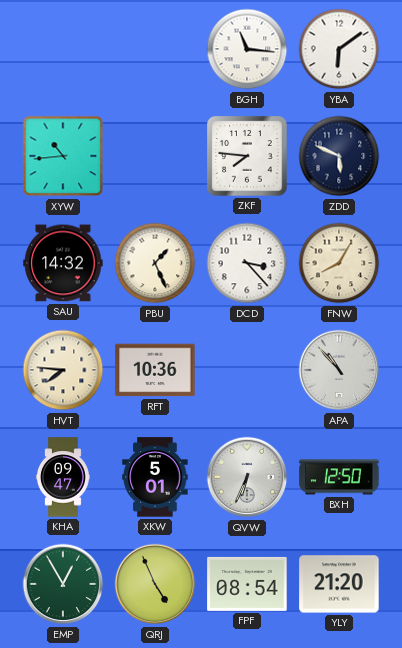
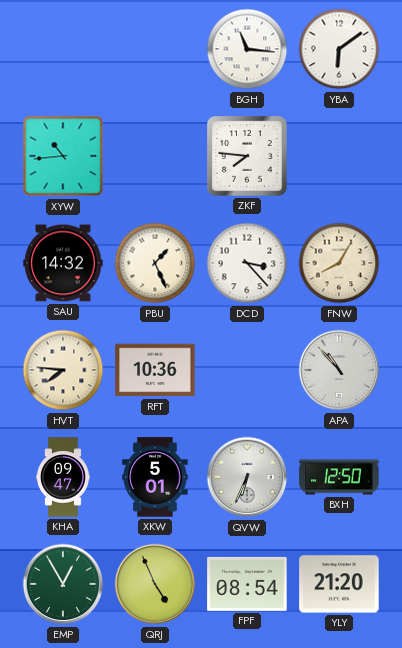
ZDD: 5:49 -> none (339, 156)
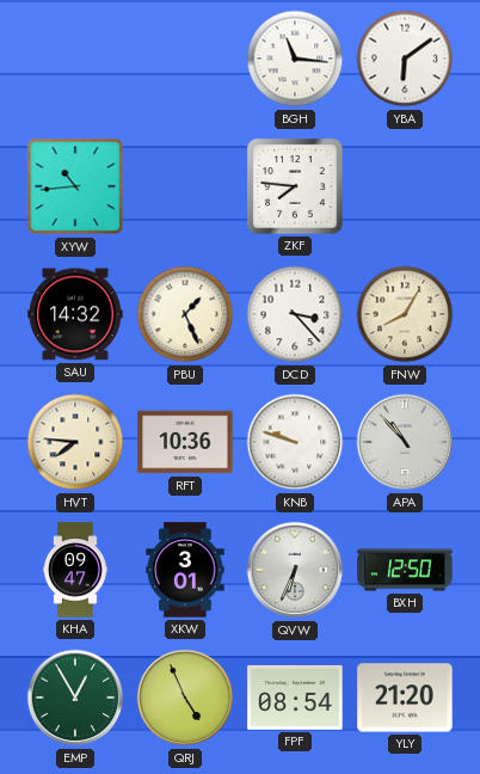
KNB: none -> 9:48 (295, 442)
XKW: 5:01 -> 3:01 (185, 570)
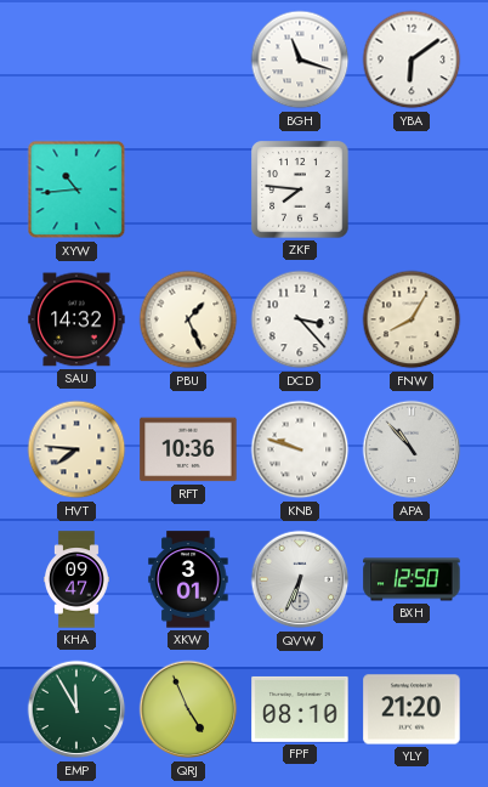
BGH: 11:16 -> 11:18 (300, 60)
EMP: 12:55 -> 11:55 (76, 709)
FPF: 08:54 -> 08:10 (300, 709)
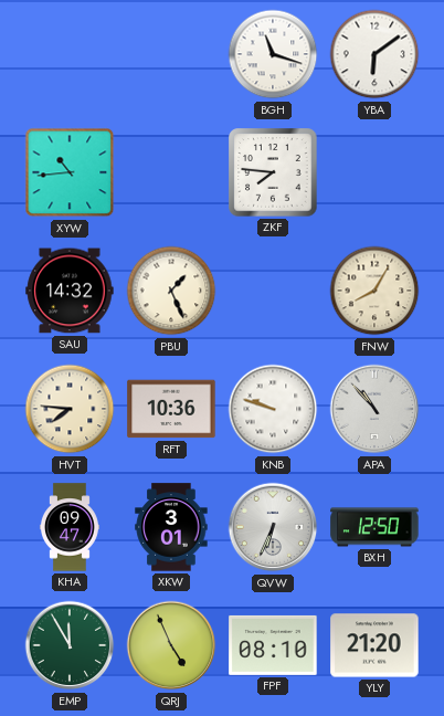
DCD: 3:23 -> none (300, 319)
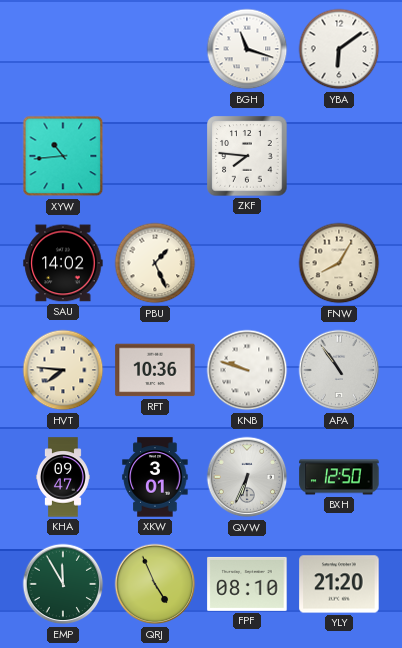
SAU: 14:32 -> 14:02 (63, 263)
APA: 10:53 -> 10:54 (339, 370)
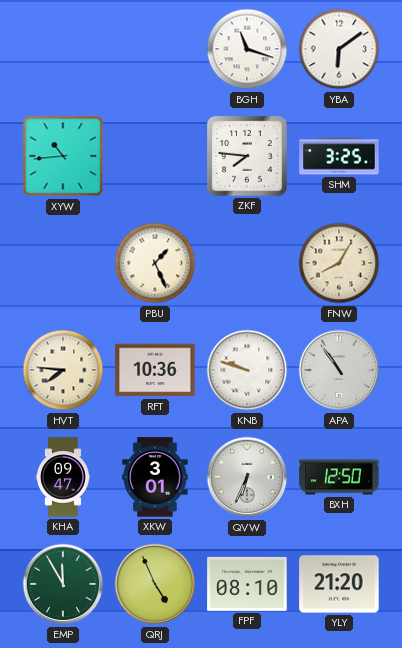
SHM: none -> 3:25 (339, 156)
SAU: 14:02 -> none (63, 263)
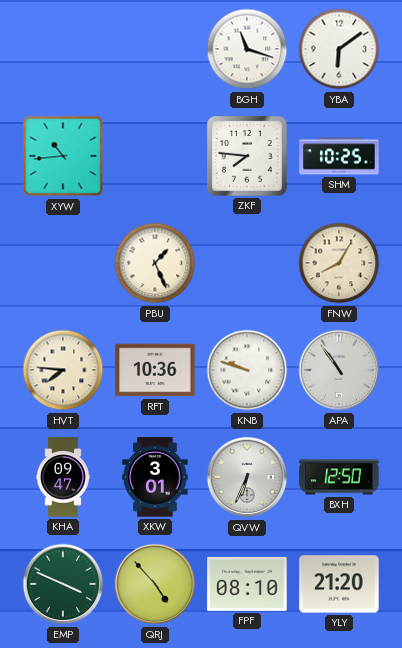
SHM: 3:25 -> 10:25 (339, 156)
EMP: 11:55 -> 3:49 (63, 584)
QRJ: 4:56 -> 4:53 (155, 584)
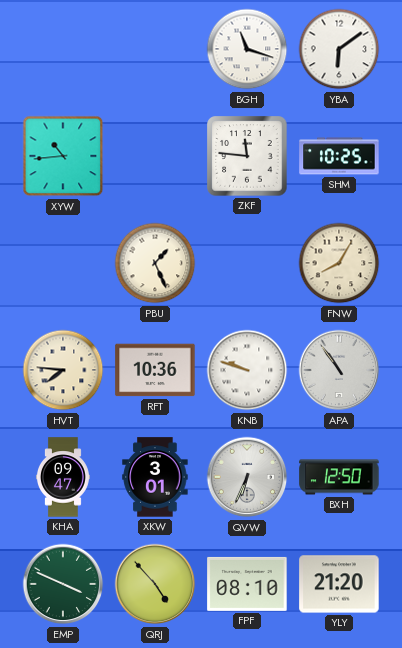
ZKF: 7:46 -> 11:46 (247, 156)
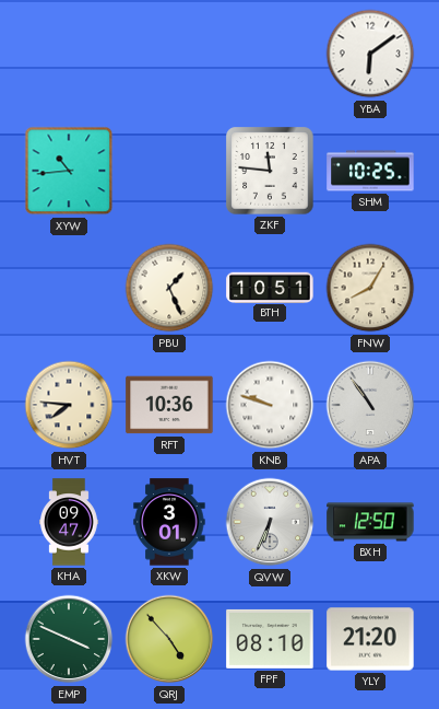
BGH: 11:18 -> none (247, 49)
BTH: none -> 10:51 (270, 287)
